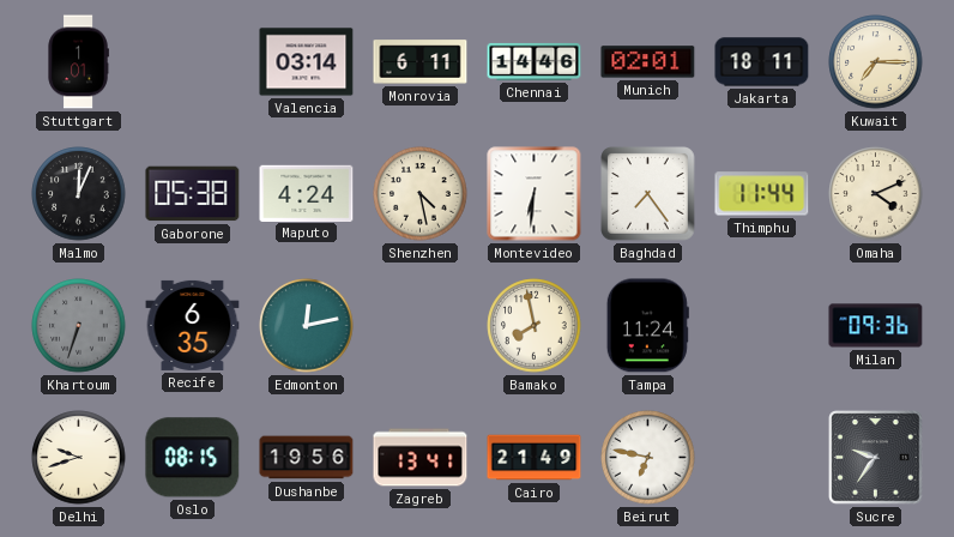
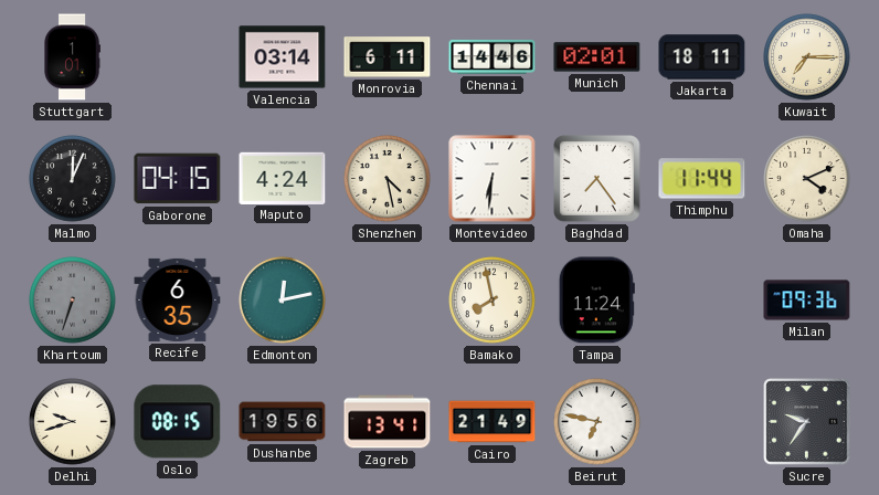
Gaborone: 05:38 -> 04:15 (178, 179)
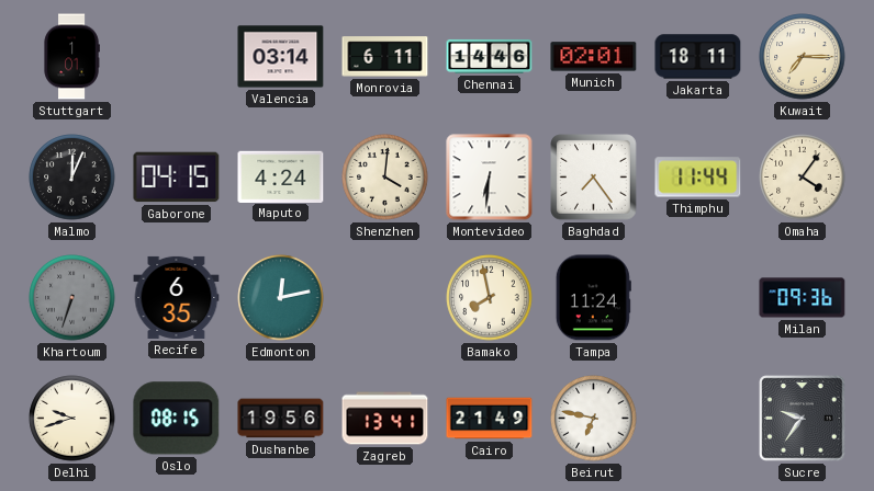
Shenzhen: 4:28 -> 4:01 (385, 178)
Omaha: 4:11 -> 4:06 (803, 178)
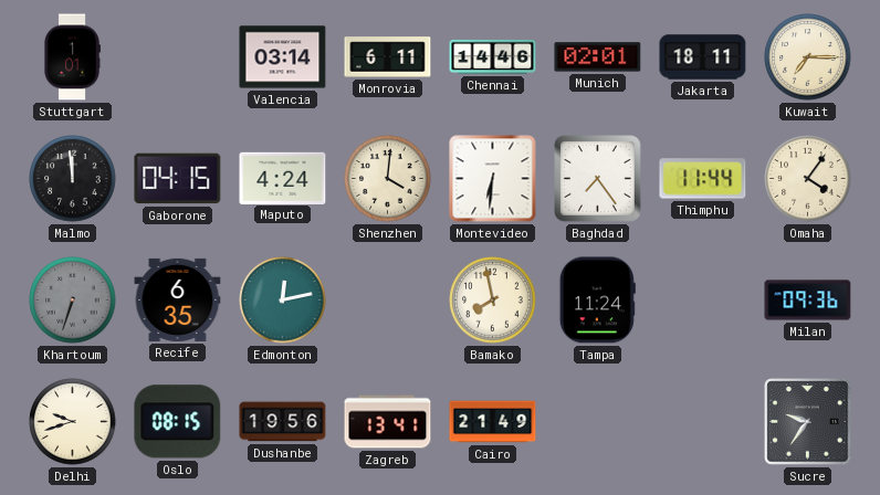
Malmo: 12:04 -> 11:59 (73, 179)
Beirut: 6:47 -> none (594, 419)
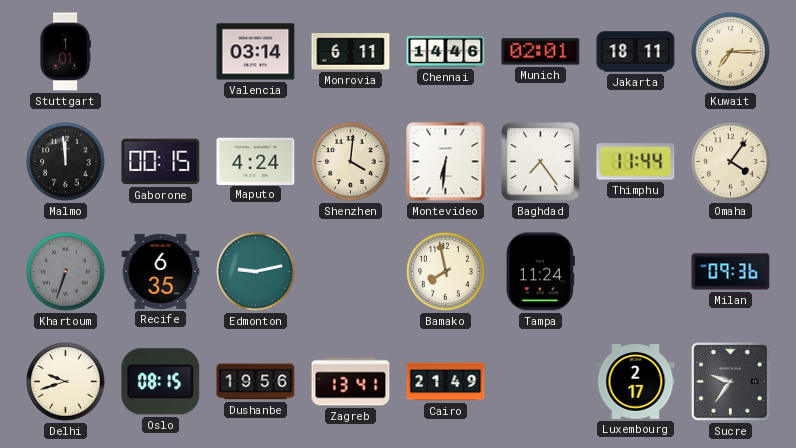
Gaborone: 04:15 -> 00:15 (161, 162)
Edmonton: 12:13 -> 9:13 (256, 272)
Luxembourg: none -> 2:17 (636, 382)
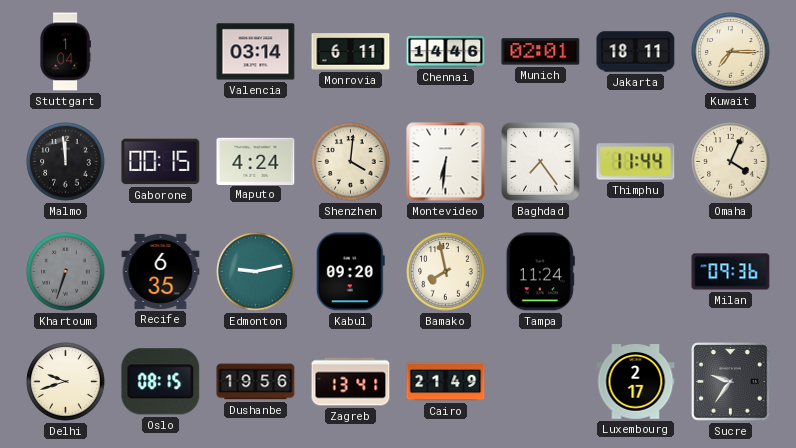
Stuttgart: 1:01 -> 1:04 (65, 52)
Omaha: 4:06 -> 4:04 (731, 162)
Kabul: none -> 09:20 (350, 272)
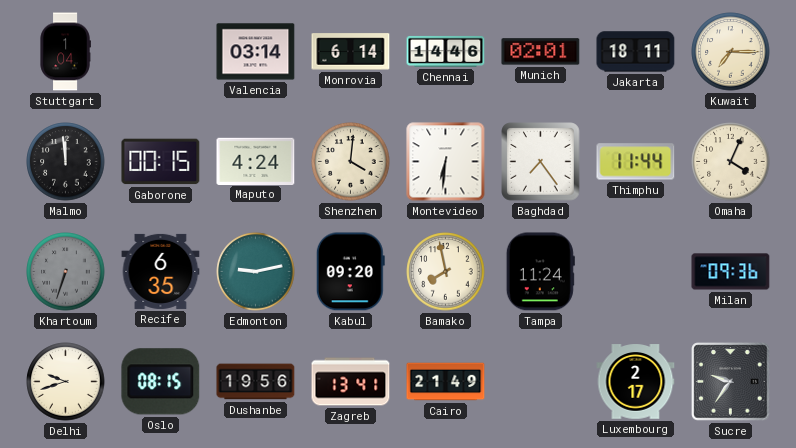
Monrovia: 6:11 -> 6:14 (351, 52)
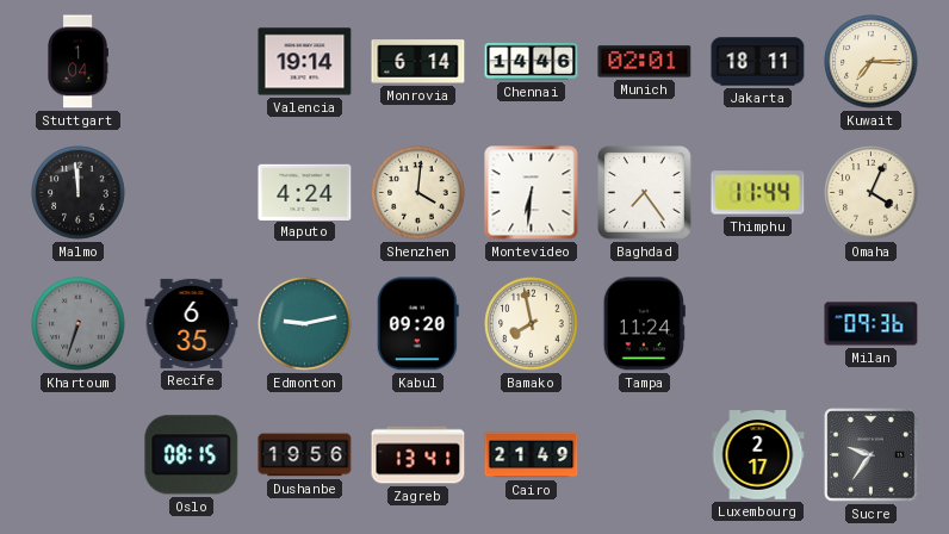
Valencia: 03:14 -> 19:14 (305, 62)
Gaborone: 00:15 -> none (161, 162)
Delhi: 9:42 -> none (66, 382)
